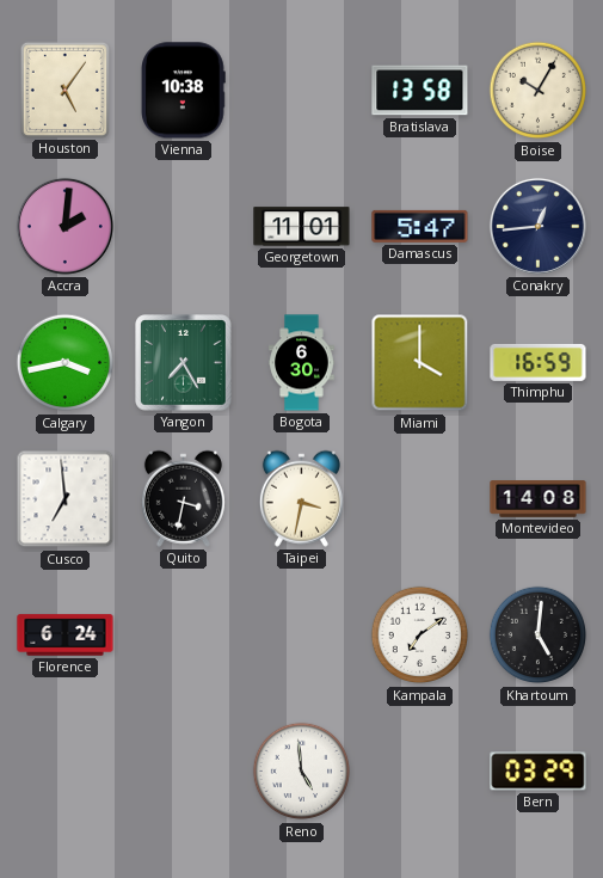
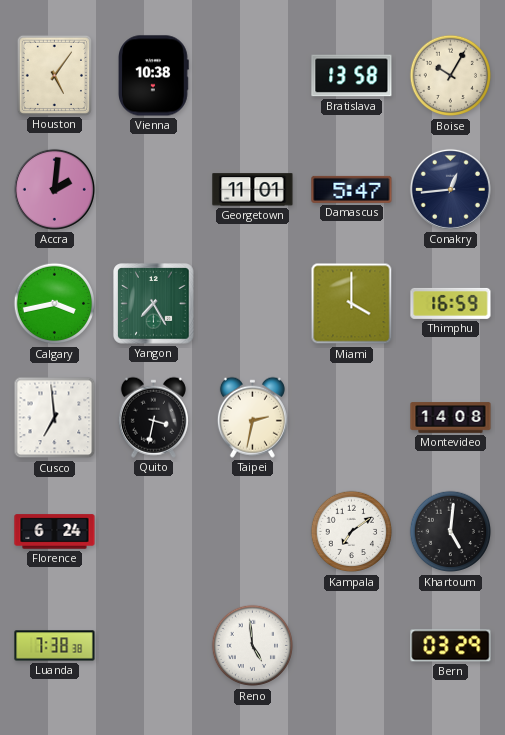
Bogota: 6:30 -> none (302, 363)
Taipei: 3:32 -> 2:32 (252, 417)
Luanda: none -> 7:38 (55, 646)
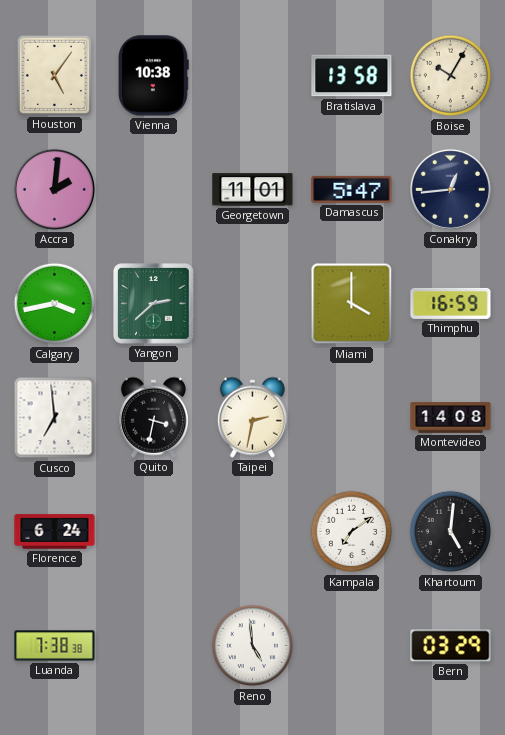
Yangon: 7:25 -> 2:38 (154, 304)
